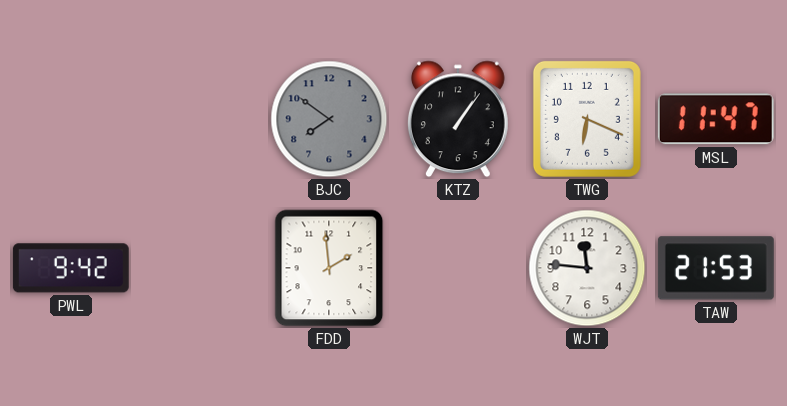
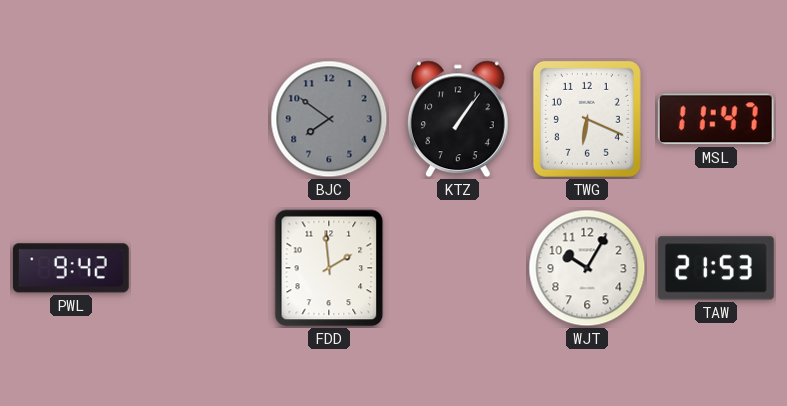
WJT: 11:46 -> 10:05 (587, 268)
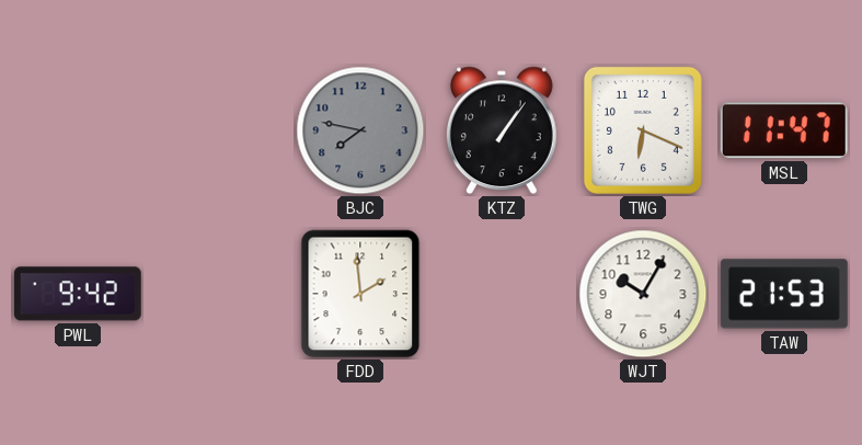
BJC: 7:51 -> 7:47 (360, 130)
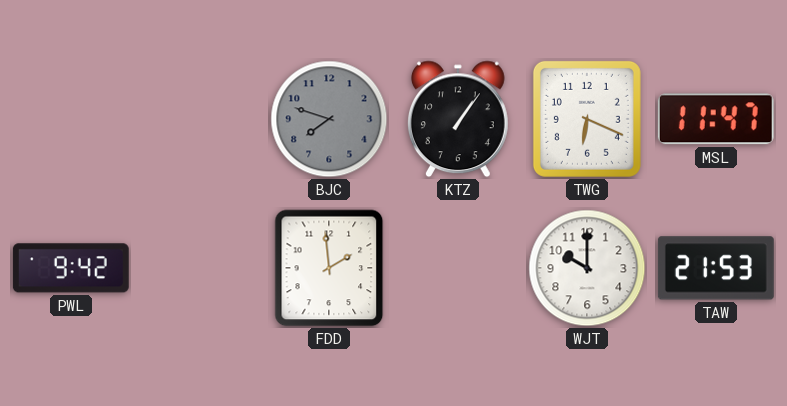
BJC: 7:47 -> 7:48 (329, 119)
WJT: 10:05 -> 10:00 (587, 268)
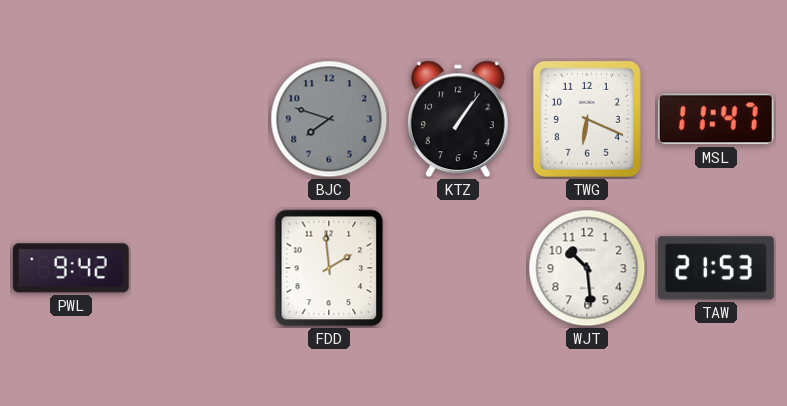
WJT: 10:00 -> 10:29 (587, 268)
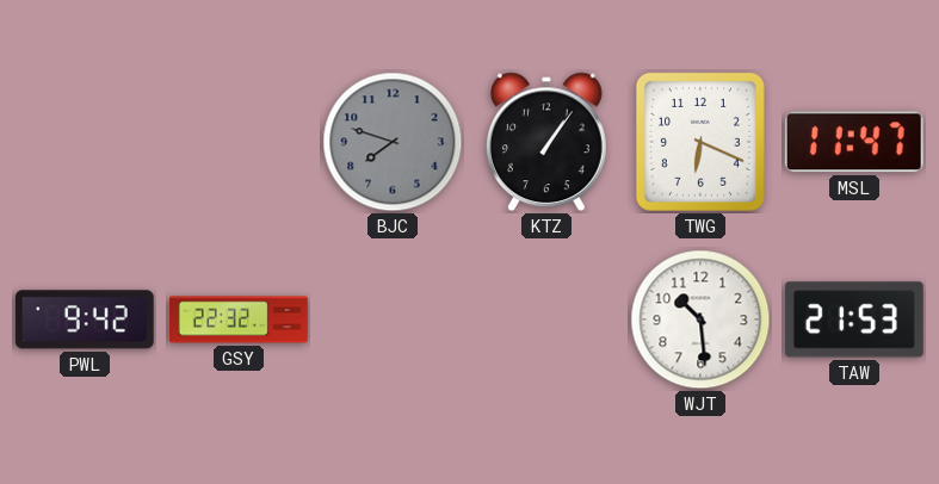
GSY: none -> 22:32 (240, 319)
FDD: 1:59 -> none (329, 268)
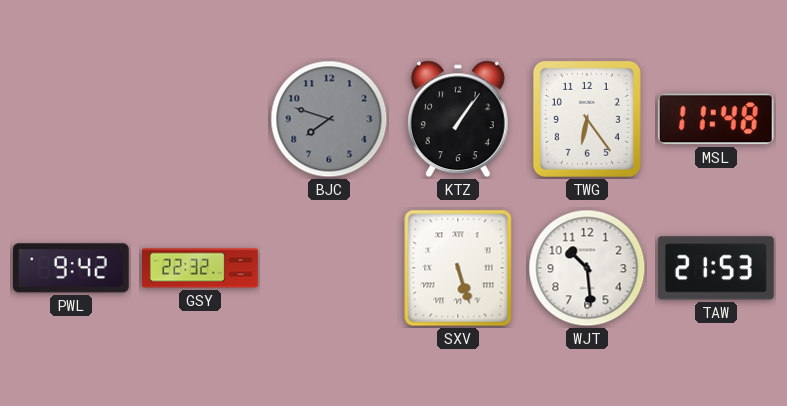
TWG: 6:19 -> 6:24 (587, 119)
MSL: 11:47 -> 11:48 (716, 119)
SXV: none -> 5:27 (458, 268)
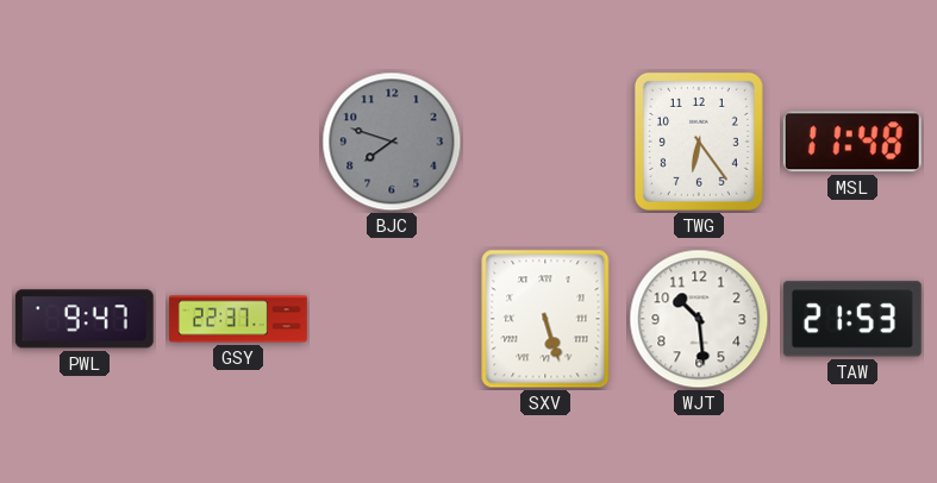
KTZ: 1:06 -> none (458, 119)
PWL: 9:42 -> 9:47 (85, 319)
GSY: 22:32 -> 22:37 (239, 319)
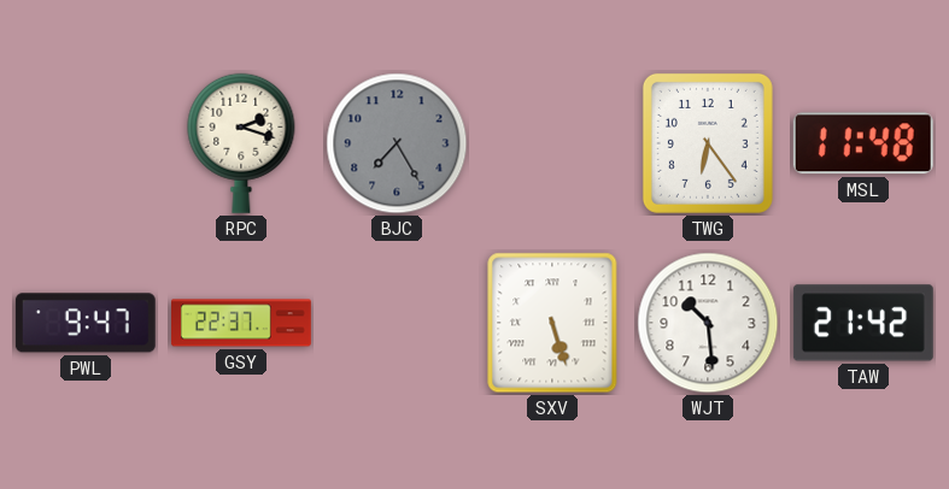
RPC: none -> 2:18 (241, 143)
BJC: 7:48 -> 7:25 (397, 143)
TAW: 21:53 -> 21:42 (863, 323)
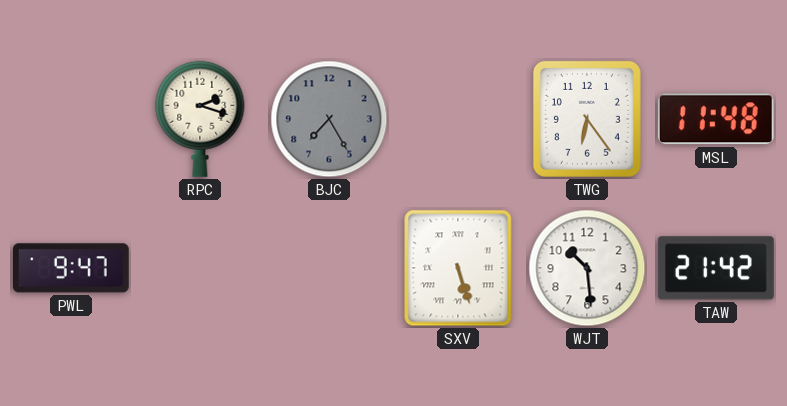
GSY: 22:37 -> none (242, 323)
